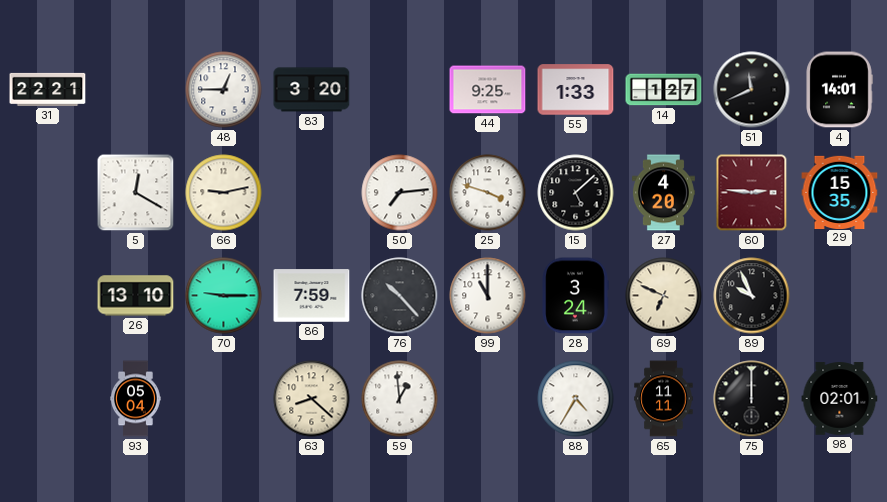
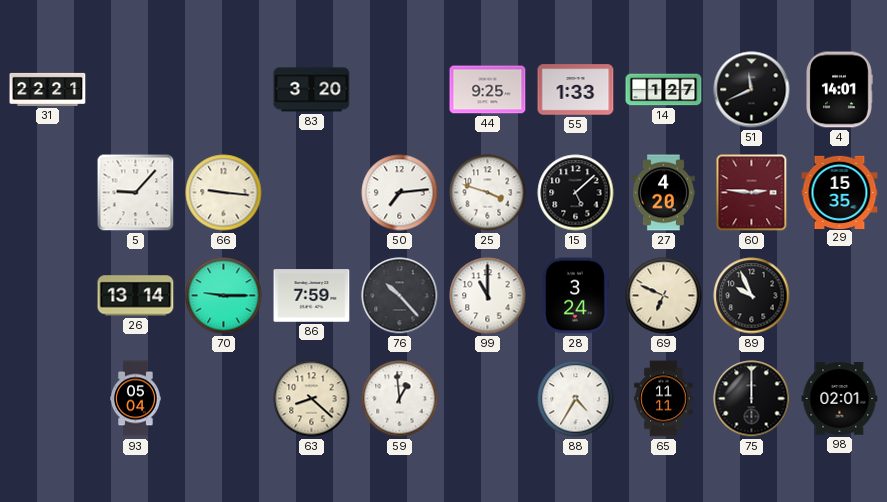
48: 12:45 -> none (224, 90)
5: 12:20 -> 9:07 (136, 193)
66: 9:13 -> 9:16 (224, 193)
26: 13:10 -> 13:14 (136, 296)
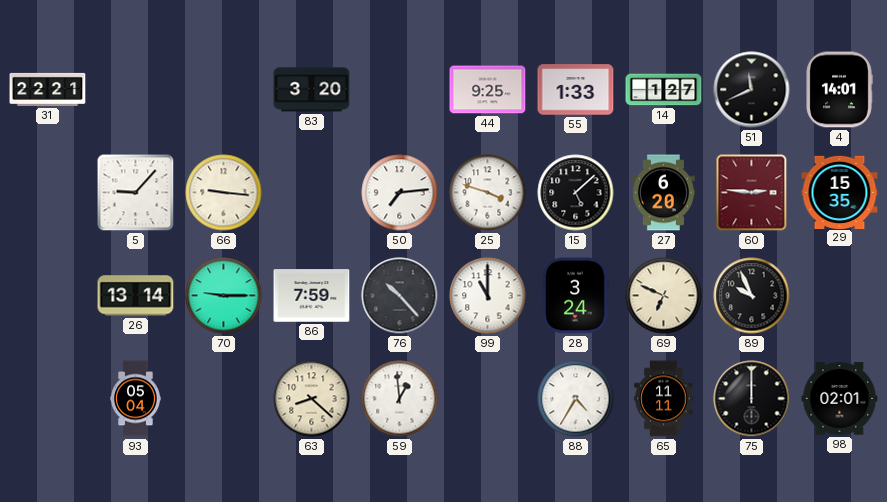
27: 4:20 -> 6:20 (663, 193)
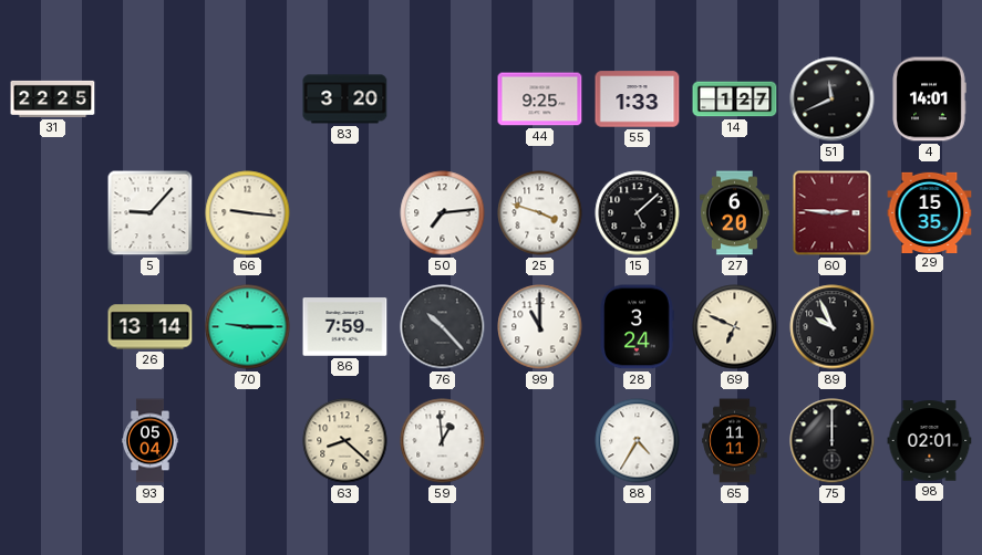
31: 22:21 -> 22:25 (53, 98)
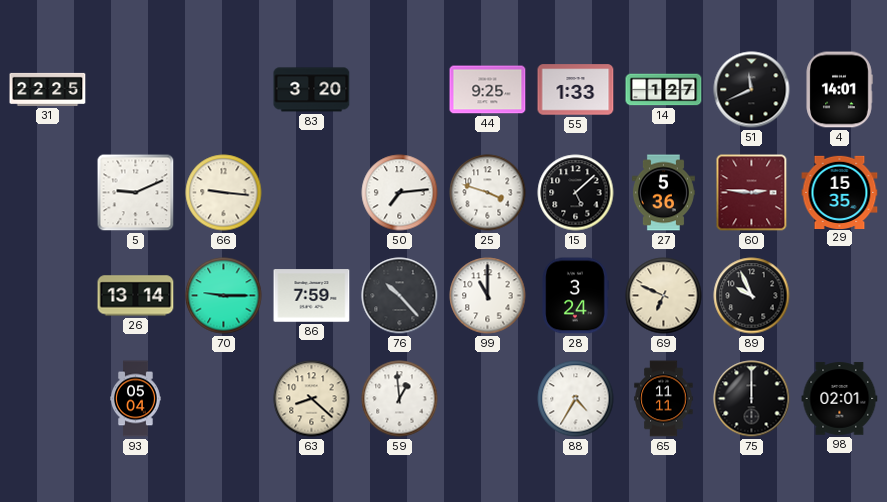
5: 9:07 -> 9:11 (136, 193)
27: 6:20 -> 5:36 (663, 193)
